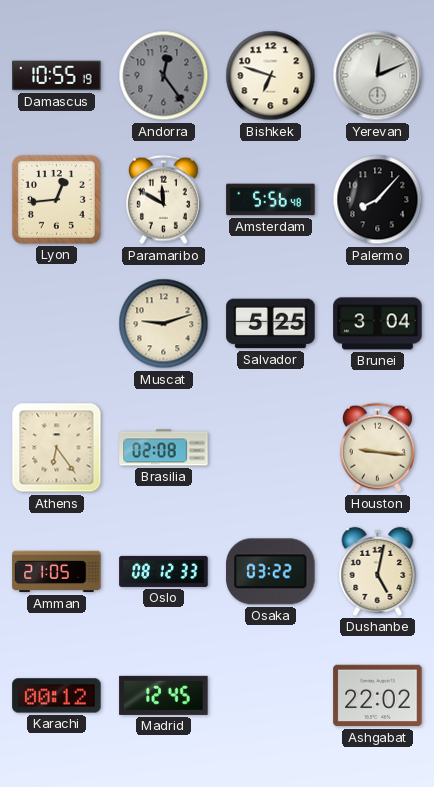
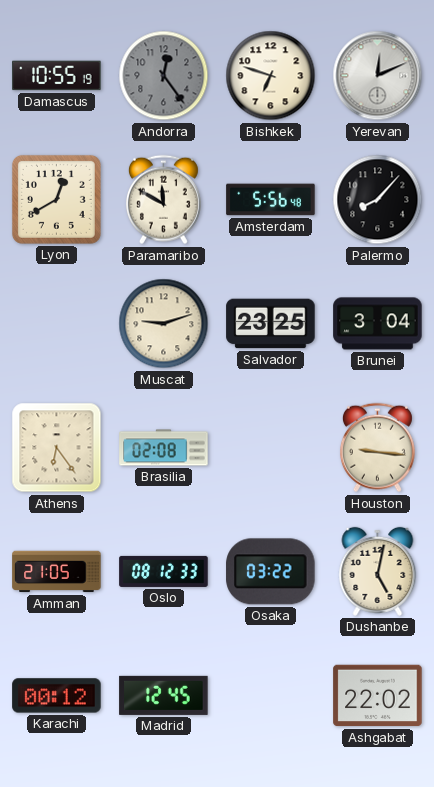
Lyon: 12:44 -> 12:40 (56, 199)
Salvador: 5:25 -> 23:25 (271, 324)
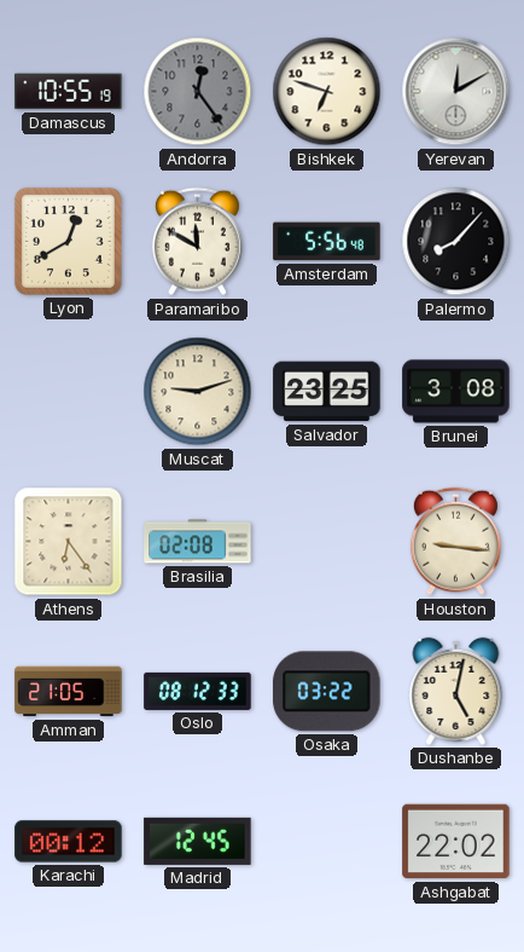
Yerevan: 12:11 -> 12:10 (456, 92)
Brunei: 3:04 -> 3:08 (456, 392)
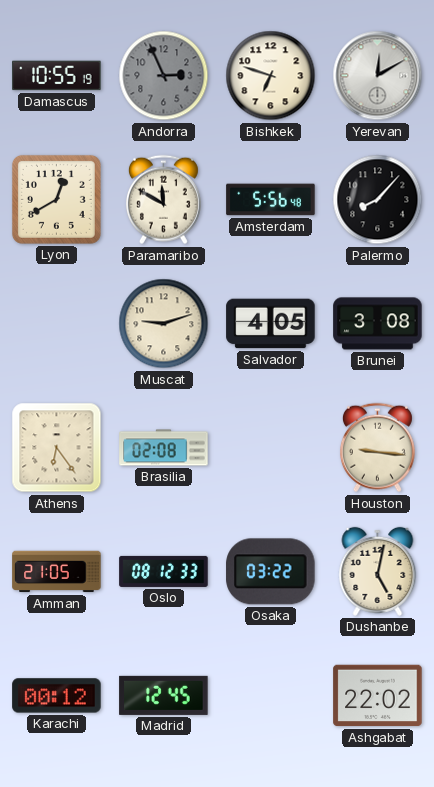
Andorra: 12:24 -> 2:56 (164, 76)
Salvador: 23:25 -> 4:05 (271, 324)
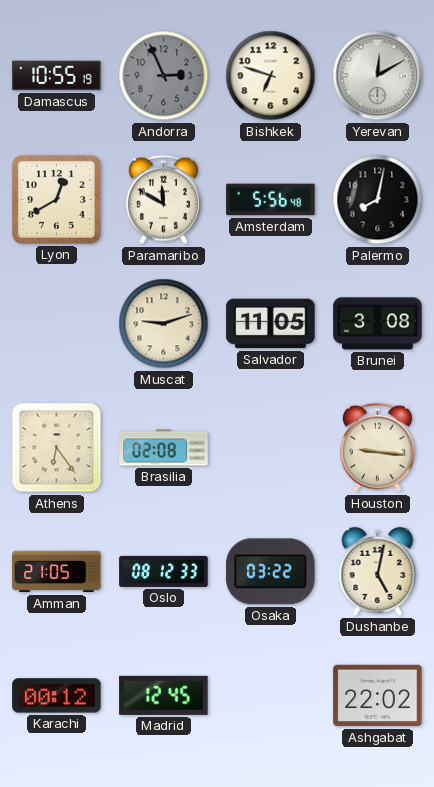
Palermo: 8:07 -> 8:02 (378, 200)
Salvador: 4:05 -> 11:05 (271, 324)
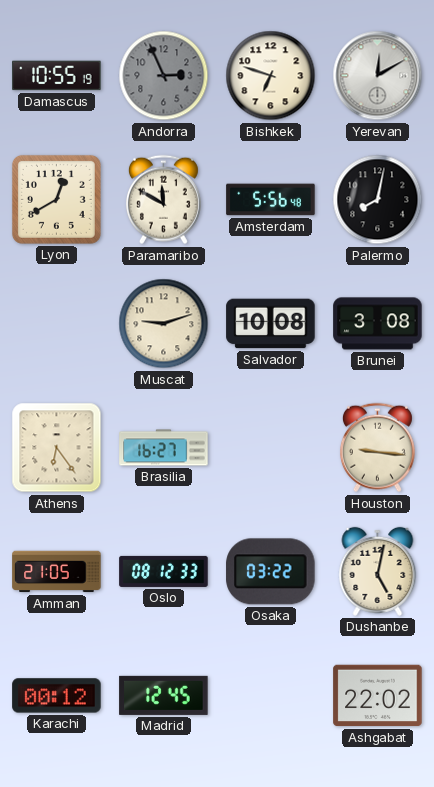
Salvador: 11:05 -> 10:08 (271, 324)
Brasilia: 02:08 -> 16:27 (164, 448)
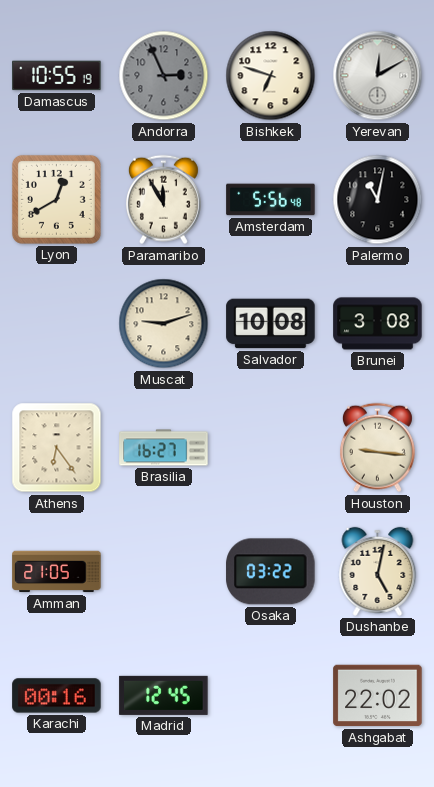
Paramaribo: 11:50 -> 11:55 (163, 200)
Palermo: 8:02 -> 11:02 (378, 200)
Oslo: 08:12 -> none (164, 571)
Karachi: 00:12 -> 00:16 (57, 696)
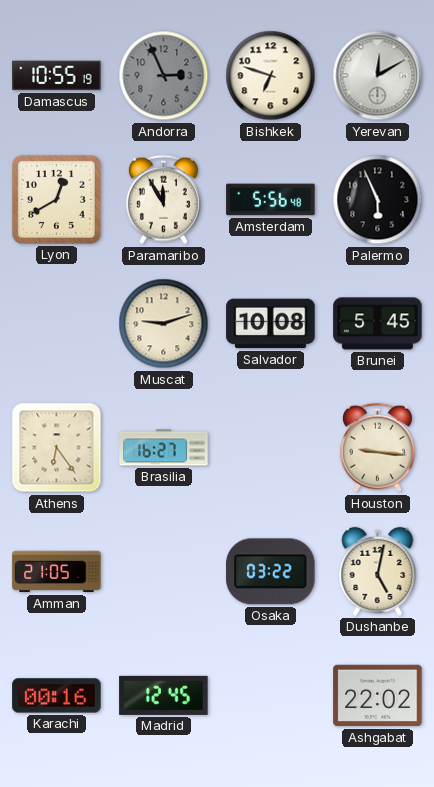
Palermo: 11:02 -> 5:56 (378, 200)
Brunei: 3:08 -> 5:45 (378, 324)
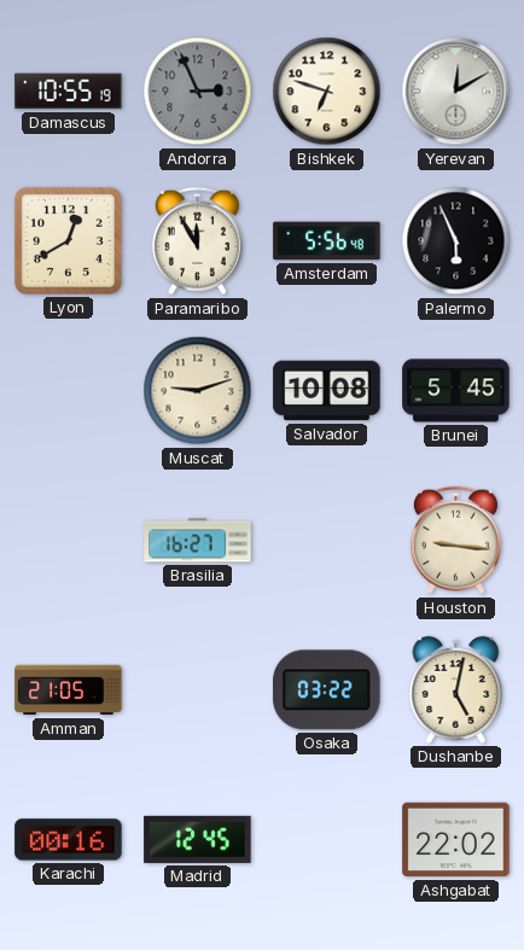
Athens: 6:24 -> none (57, 448)
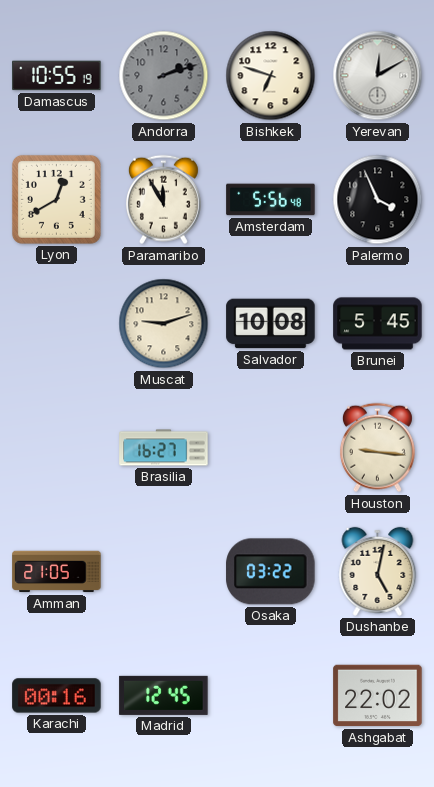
Andorra: 2:56 -> 2:12 (164, 76)
Palermo: 5:56 -> 3:56 (378, 200)
